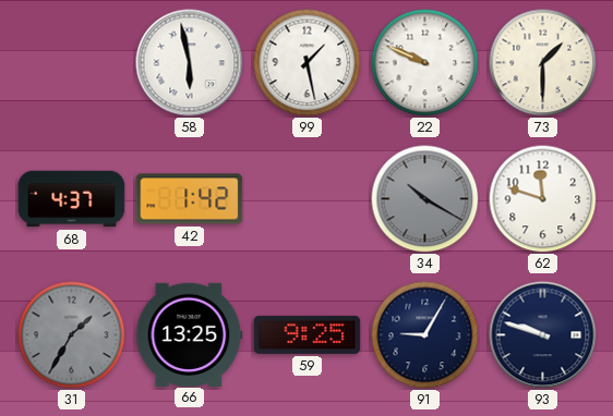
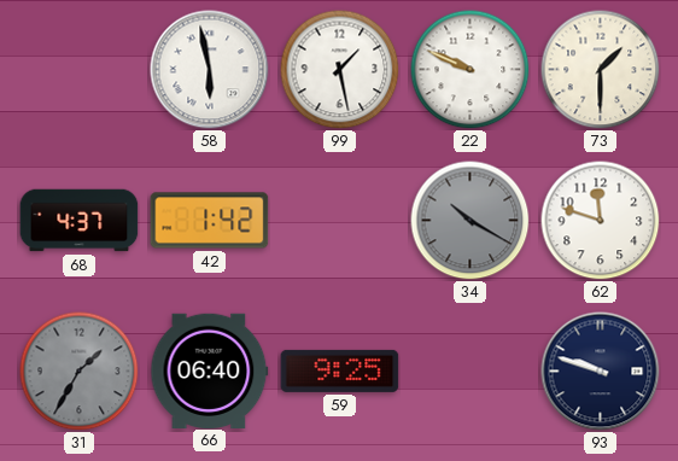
66: 13:25 -> 06:40 (210, 370)
91: 9:05 -> none (425, 335)
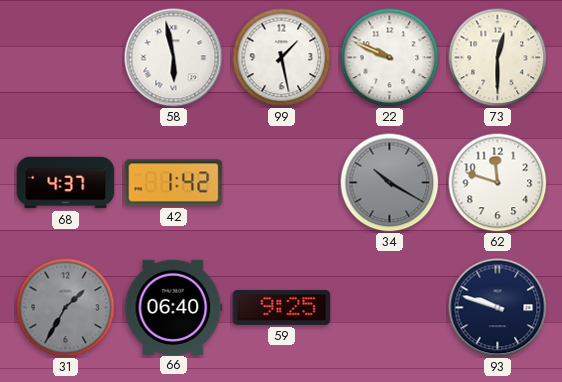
73: 1:30 -> 12:30 (498, 58)
